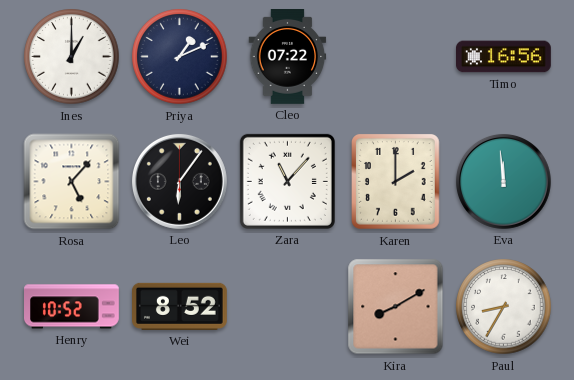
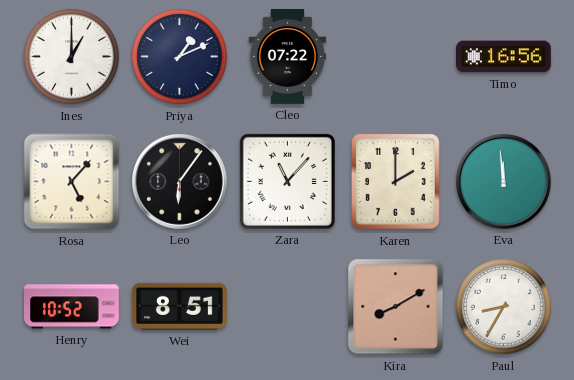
Wei: 8:52 -> 8:51 (180, 306)
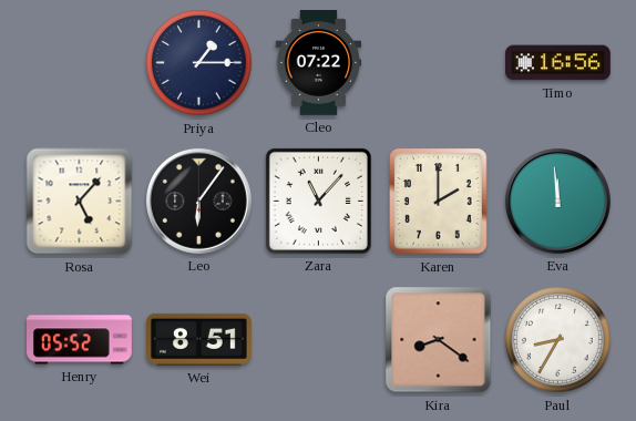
Ines: 1:00 -> none (72, 57)
Priya: 1:11 -> 1:15 (199, 63)
Henry: 10:52 -> 05:52 (80, 340)
Kira: 8:10 -> 8:21 (439, 340)
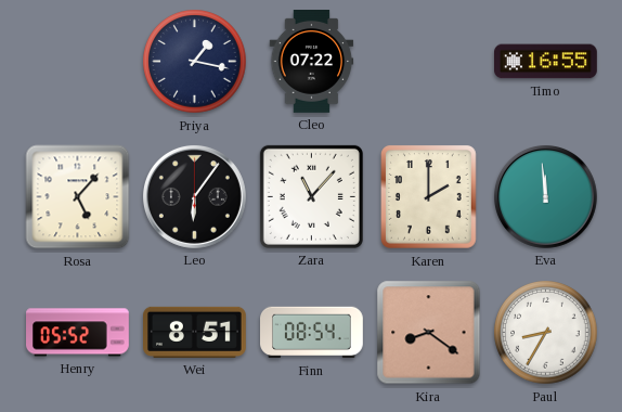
Priya: 1:15 -> 1:17 (195, 62)
Timo: 16:56 -> 16:55 (546, 62)
Finn: none -> 08:54 (312, 333)
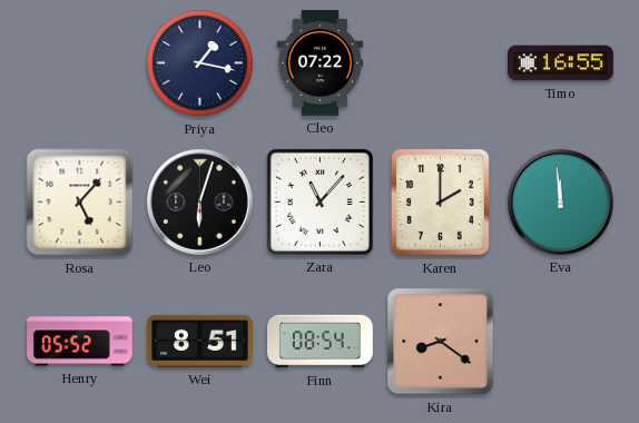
Leo: 6:06 -> 6:03 (199, 201)
Paul: 8:35 -> none (546, 333)
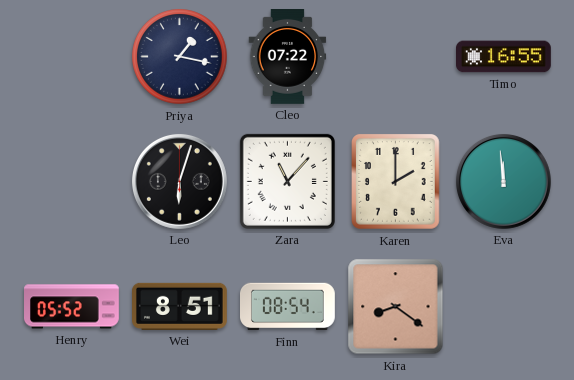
Rosa: 5:07 -> none (80, 203)
